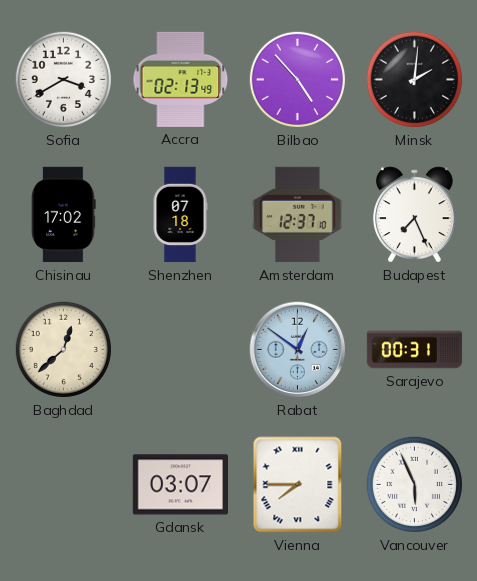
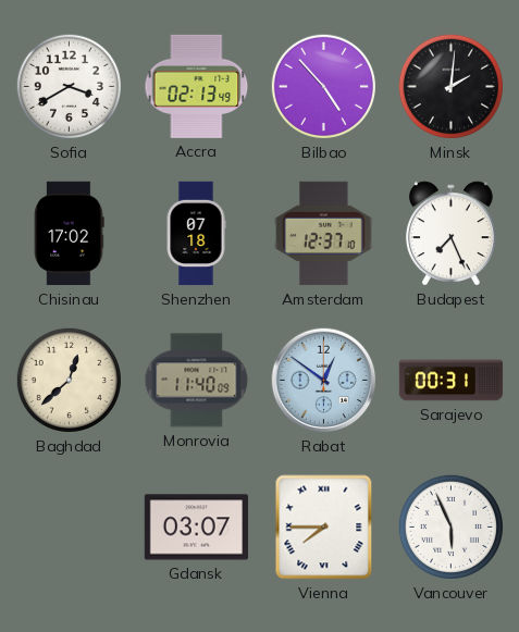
Monrovia: none -> 11:40 (197, 381)
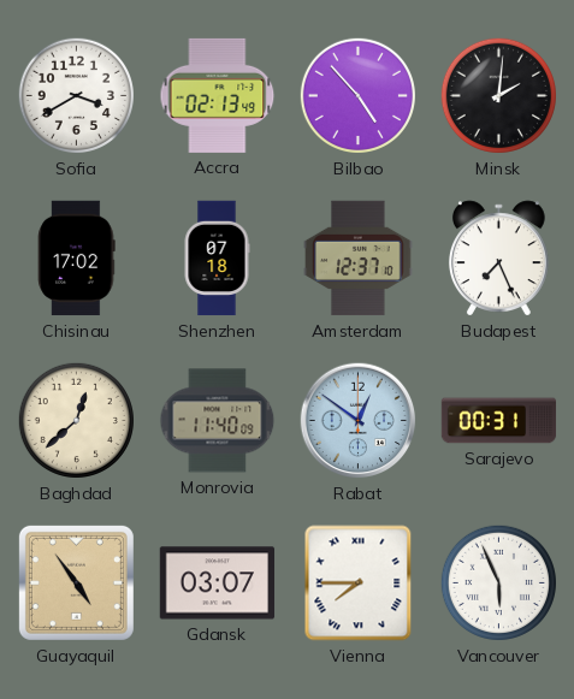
Guayaquil: none -> 4:54 (76, 582)
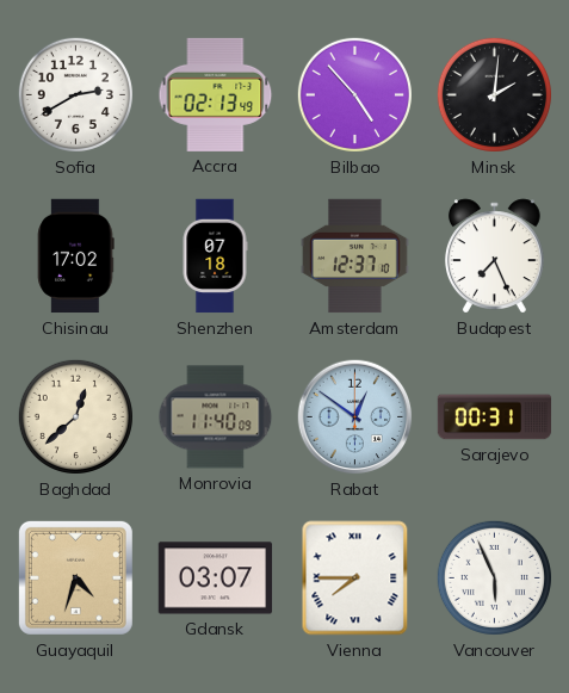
Sofia: 3:40 -> 2:40 (75, 94)
Guayaquil: 4:54 -> 4:33 (75, 577)
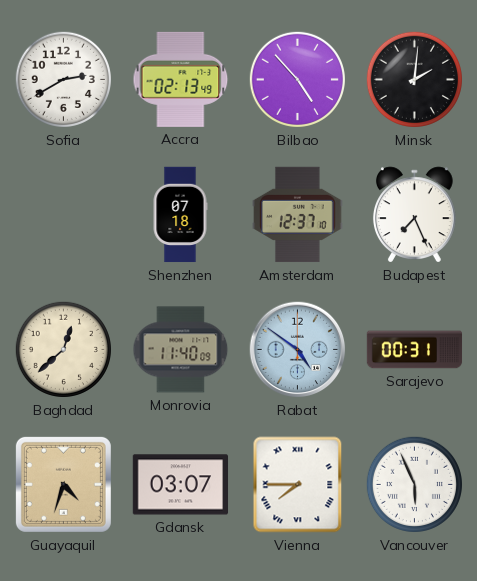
Chisinau: 17:02 -> none (76, 256)
Rabat: 12:51 -> 4:51 (298, 350)
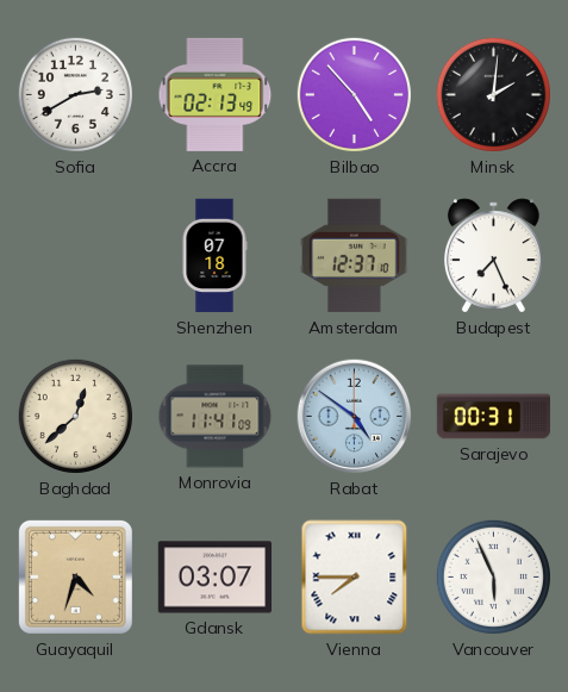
Monrovia: 11:40 -> 11:41 (216, 417)
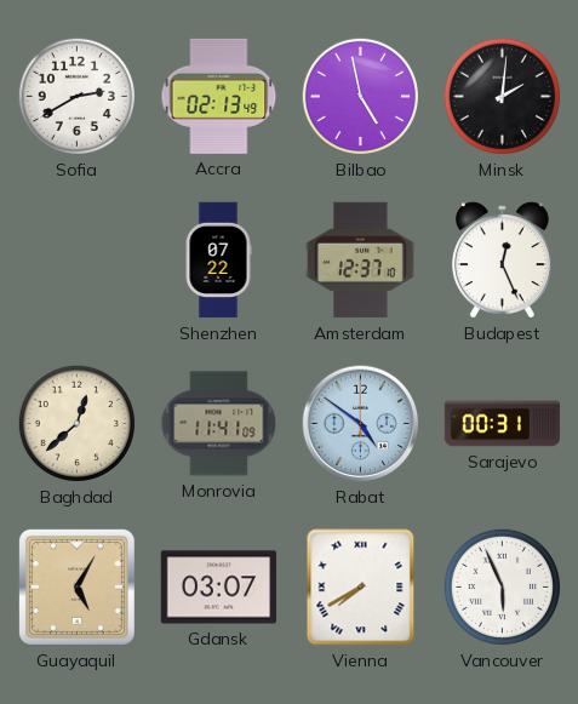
Bilbao: 4:53 -> 4:58 (360, 96)
Shenzhen: 07:18 -> 07:22 (218, 261)
Budapest: 7:26 -> 12:26 (502, 261)
Guayaquil: 4:33 -> 5:05 (76, 586)
Vienna: 7:45 -> 7:40 (361, 588)
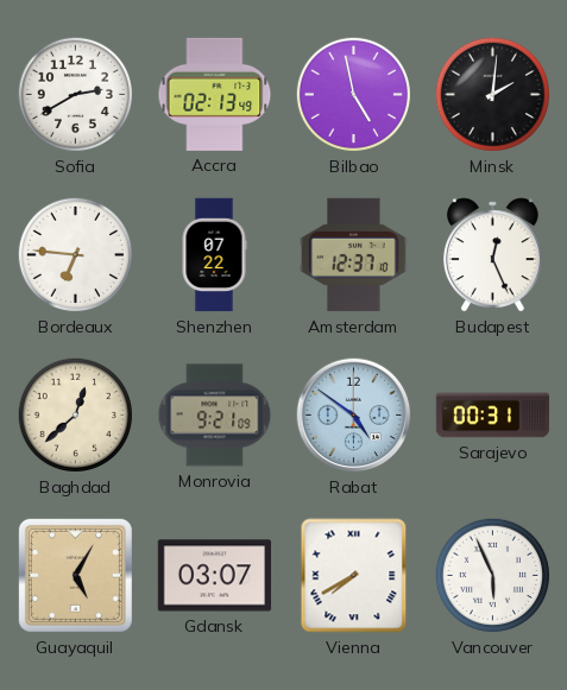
Bordeaux: none -> 6:46 (75, 254)
Monrovia: 11:41 -> 9:21 (215, 416)
